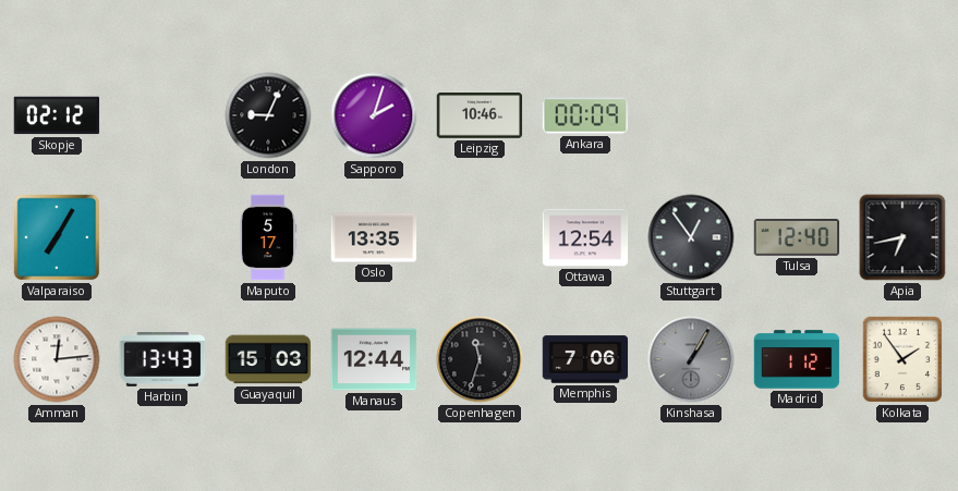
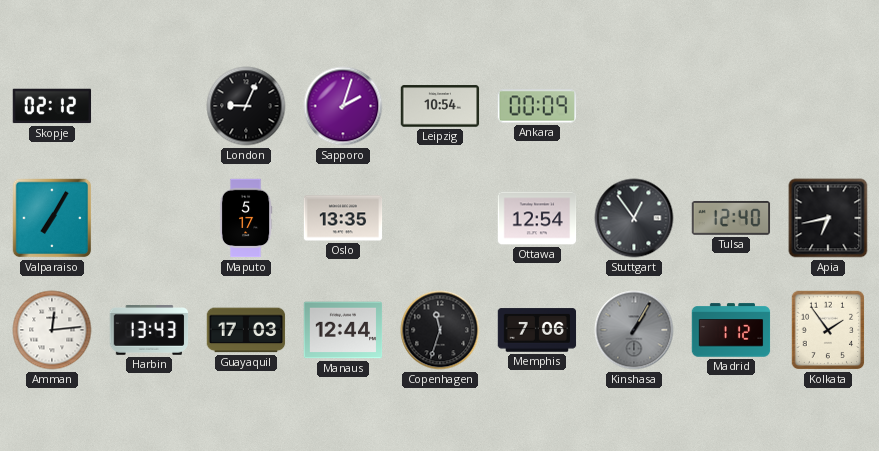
Leipzig: 10:46 -> 10:54 (440, 106)
Guayaquil: 15:03 -> 17:03 (246, 330)
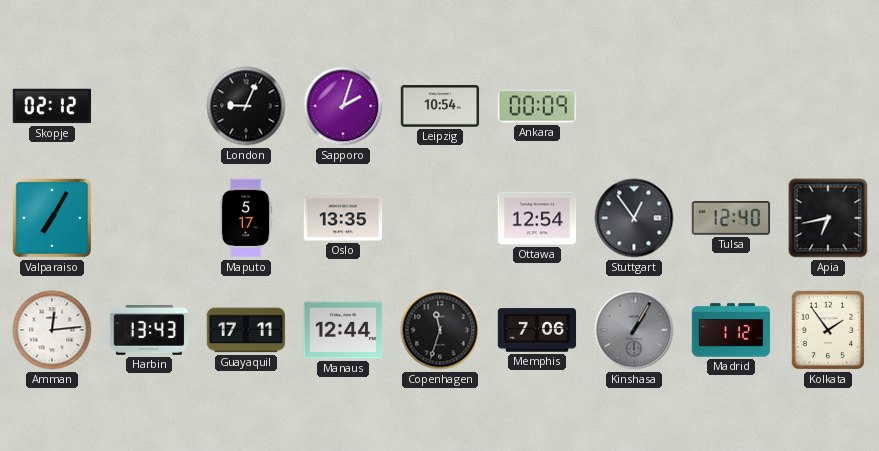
Guayaquil: 17:03 -> 17:11 (246, 330)
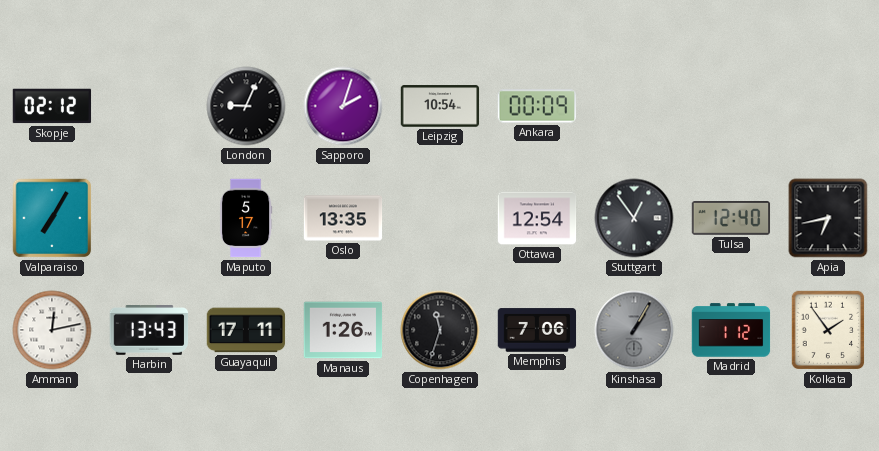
Amman: 12:14 -> 12:13 (52, 330)
Manaus: 12:44 -> 1:26 (343, 330)
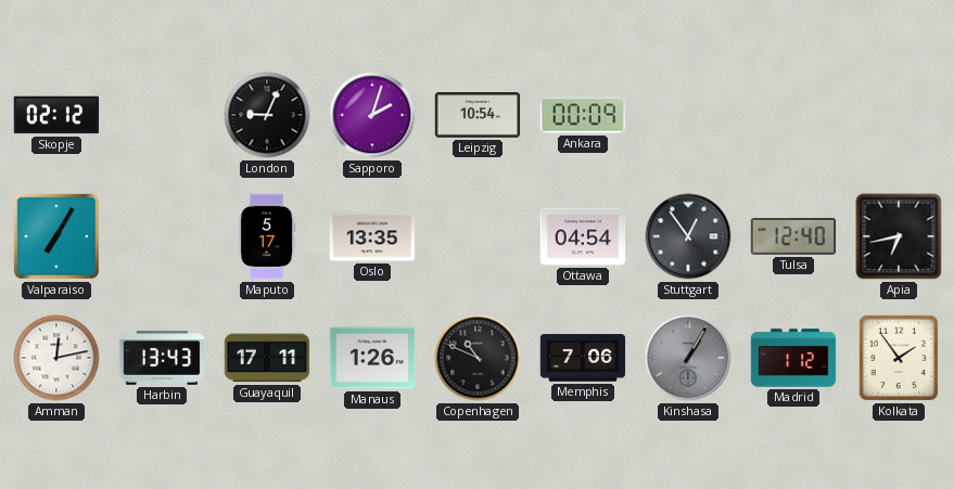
Ottawa: 12:54 -> 04:54 (583, 236)
Copenhagen: 11:33 -> 10:49 (478, 358)
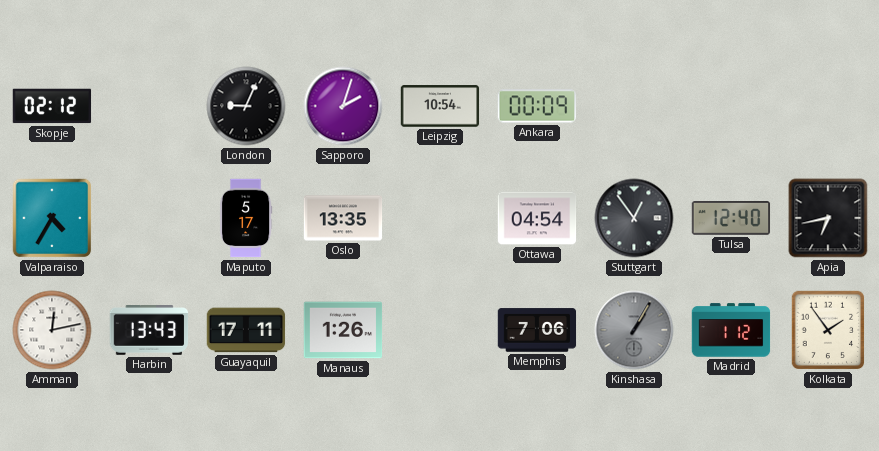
Valparaiso: 7:05 -> 4:35 (52, 218)
Copenhagen: 10:49 -> none (478, 358)
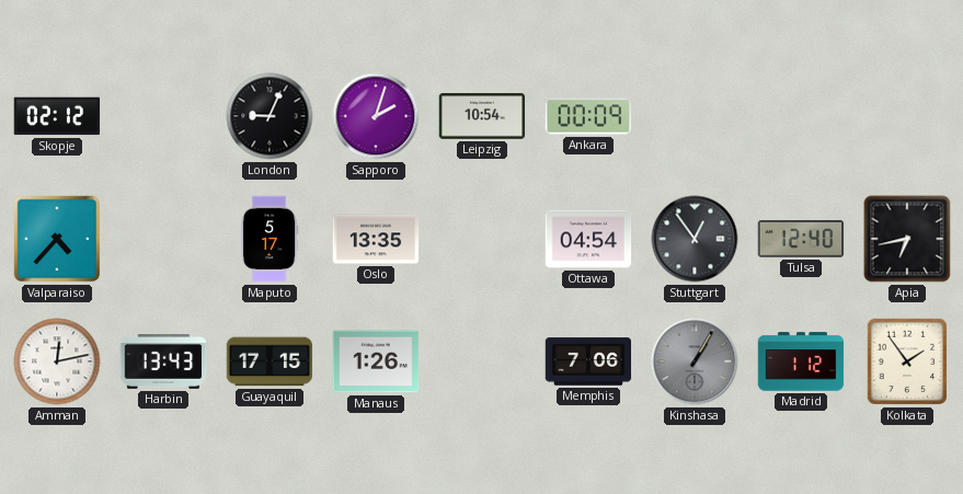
Valparaiso: 4:35 -> 4:37 (57, 239)
Guayaquil: 17:11 -> 17:15 (270, 361)
